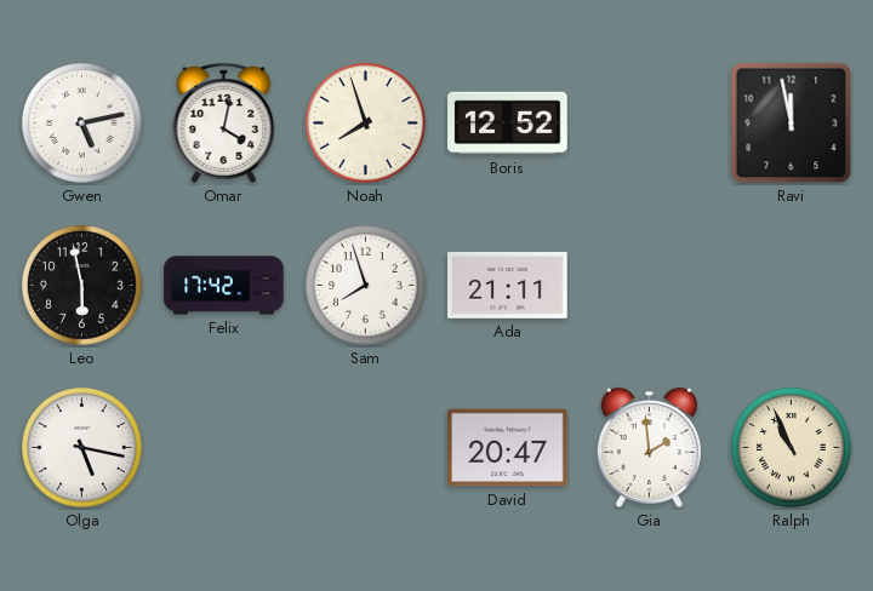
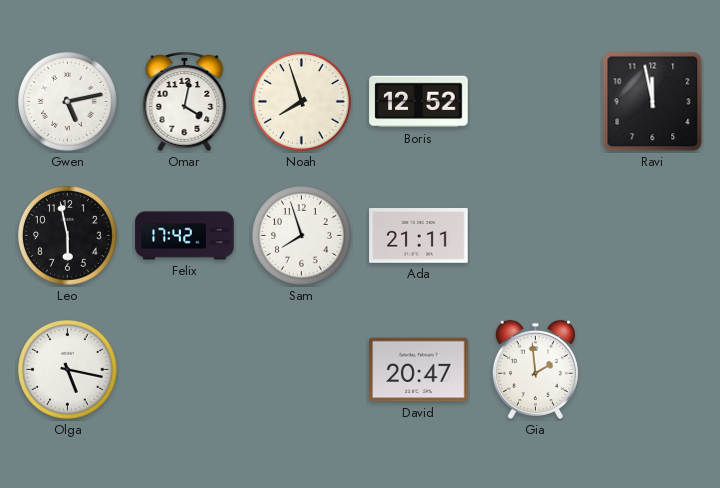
Ralph: 10:56 -> none (792, 448)
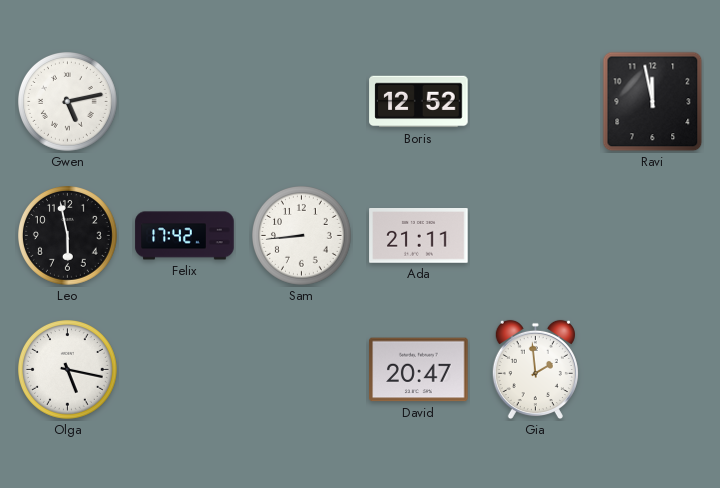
Omar: 4:02 -> none (185, 101)
Noah: 7:57 -> none (302, 102)
Sam: 7:57 -> 8:44 (302, 236)
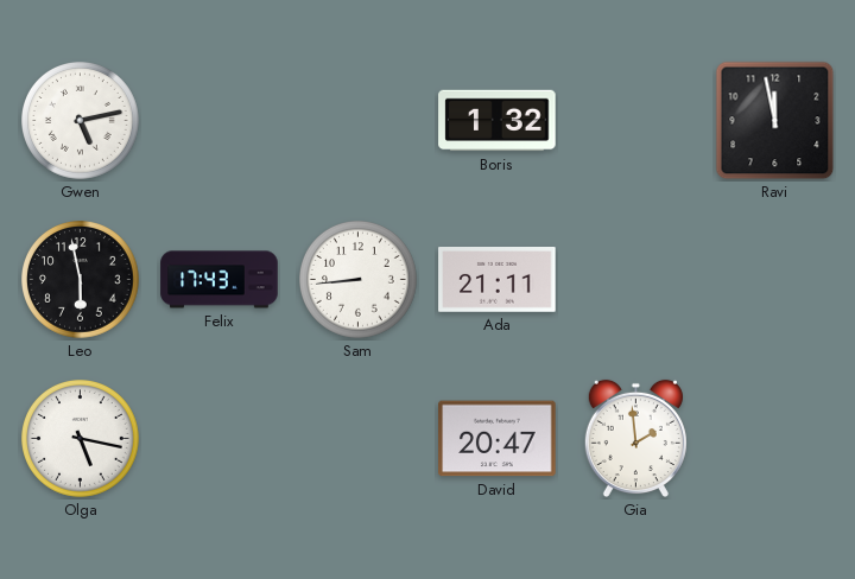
Boris: 12:52 -> 1:32 (498, 121)
Felix: 17:42 -> 17:43 (220, 280)
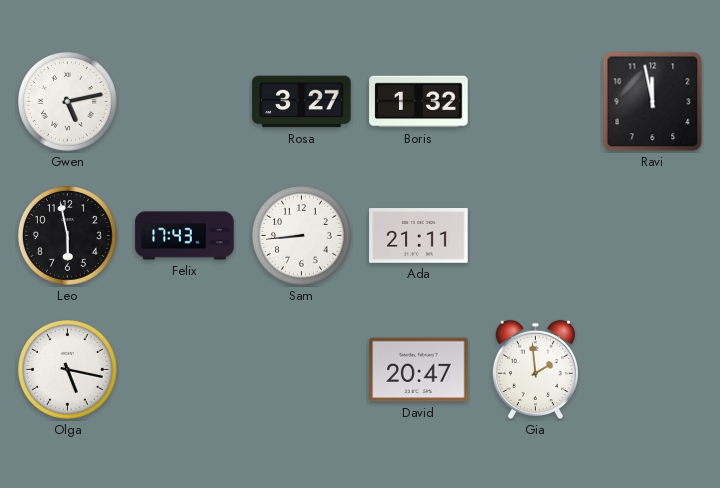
Rosa: none -> 3:27 (302, 102)
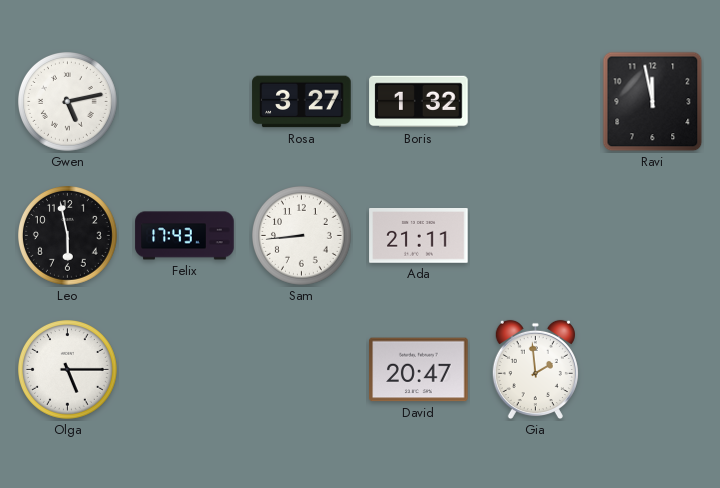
Olga: 5:17 -> 5:15 (68, 370)
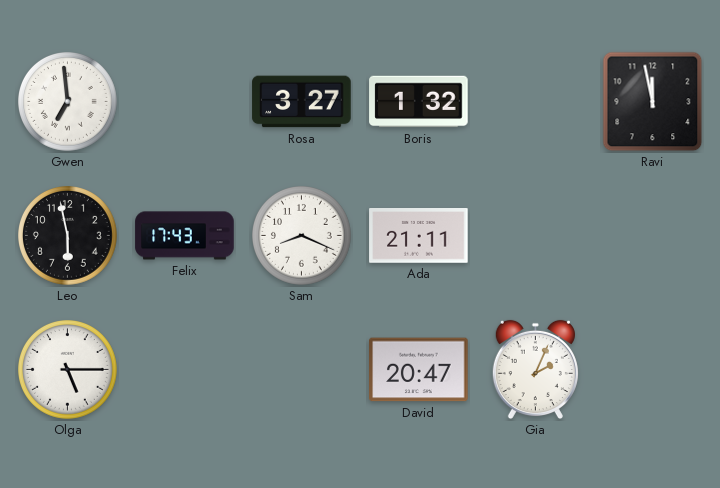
Gwen: 5:13 -> 6:59 (68, 102)
Sam: 8:44 -> 8:19 (302, 236)
Gia: 1:59 -> 2:04 (535, 370)
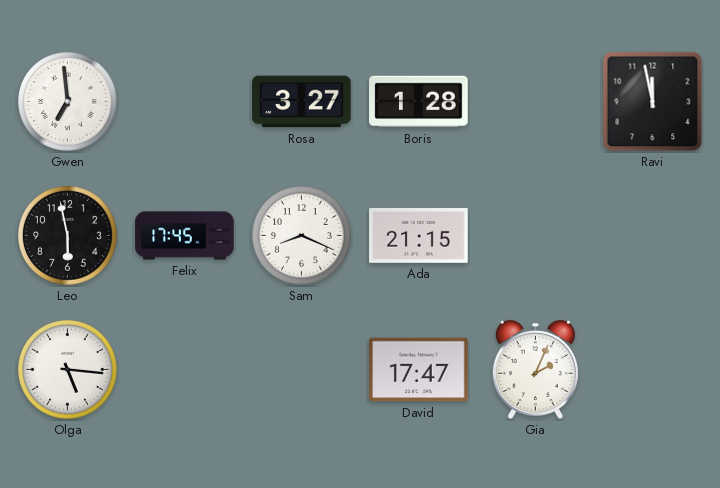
Boris: 1:32 -> 1:28 (419, 102)
Felix: 17:43 -> 17:45 (185, 236)
Ada: 21:11 -> 21:15 (419, 236)
Olga: 5:15 -> 5:16 (68, 370)
David: 20:47 -> 17:47 (419, 370)
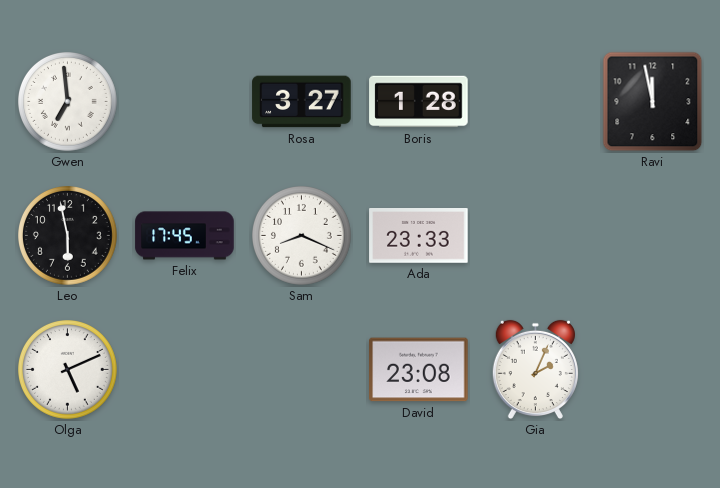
Ada: 21:15 -> 23:33 (419, 236)
Olga: 5:16 -> 5:11 (68, 370)
David: 17:47 -> 23:08 (419, 370)
